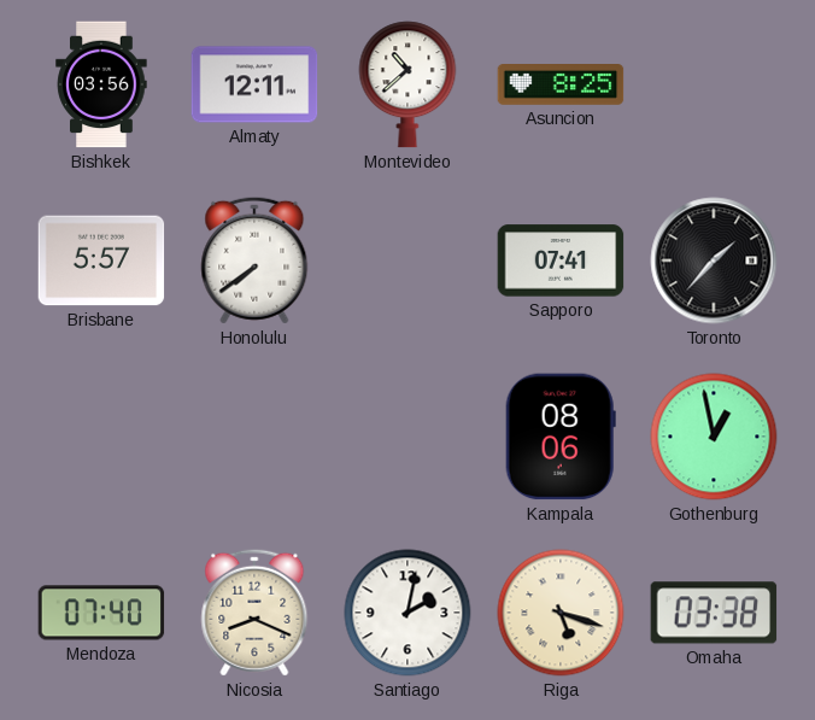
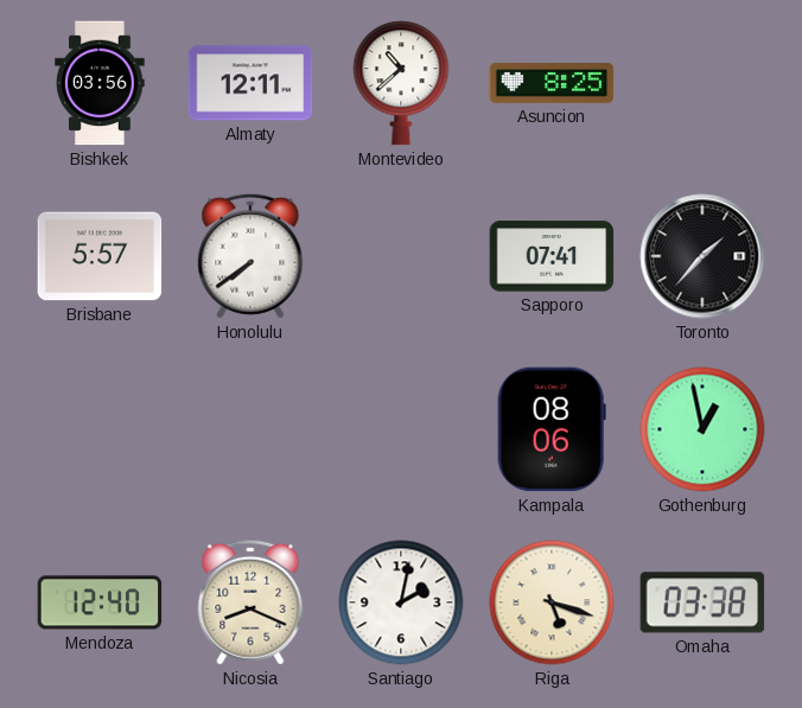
Mendoza: 07:40 -> 12:40 (100, 602)
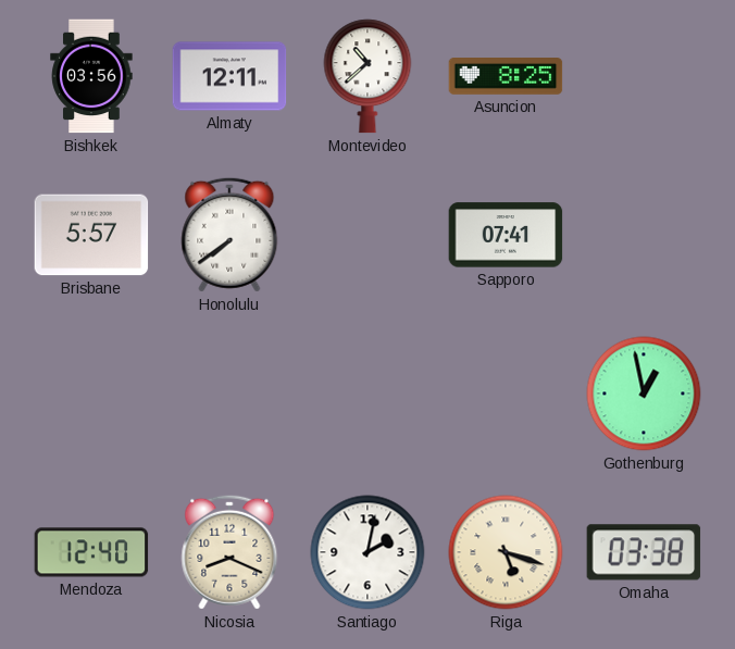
Toronto: 1:37 -> none (702, 256)
Kampala: 08:06 -> none (552, 429)
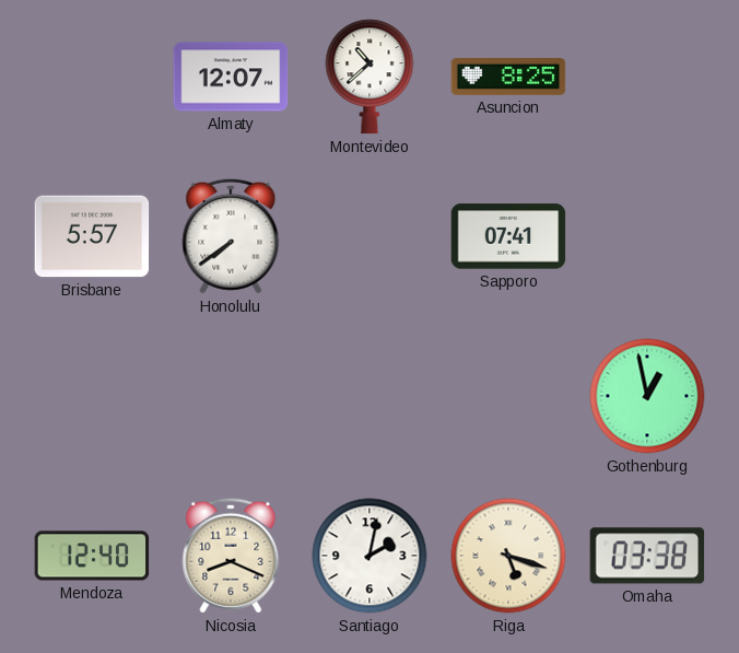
Bishkek: 03:56 -> none (91, 76)
Almaty: 12:11 -> 12:07 (231, 77)
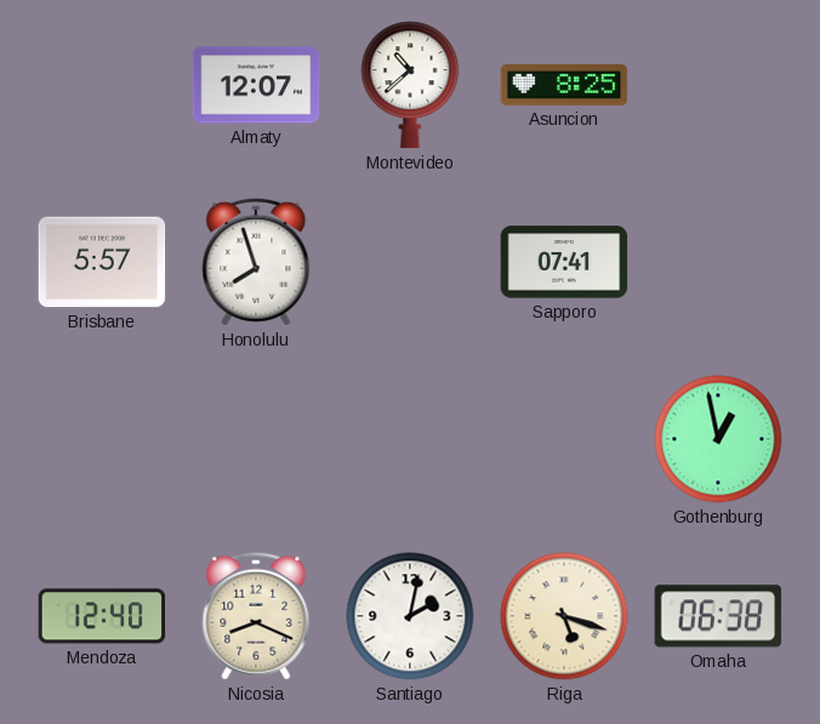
Honolulu: 7:39 -> 7:57 (256, 262)
Omaha: 03:38 -> 06:38 (718, 616)
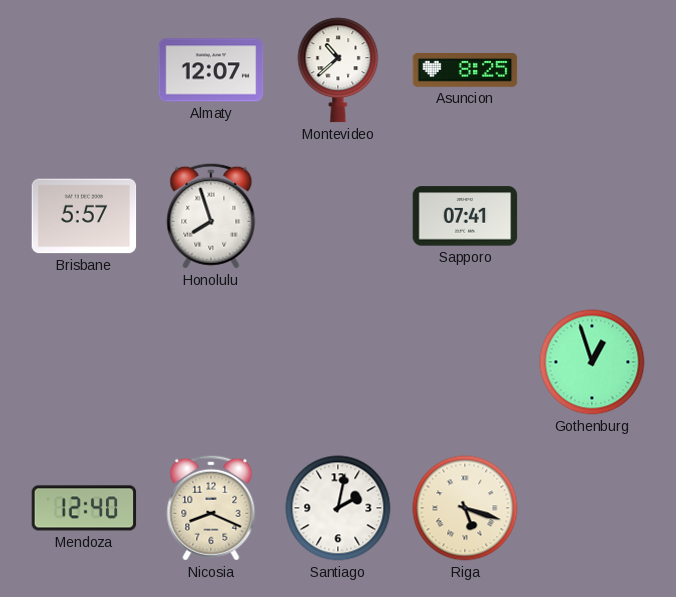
Gothenburg: 12:58 -> 12:57 (592, 362)
Omaha: 06:38 -> none (718, 616)
